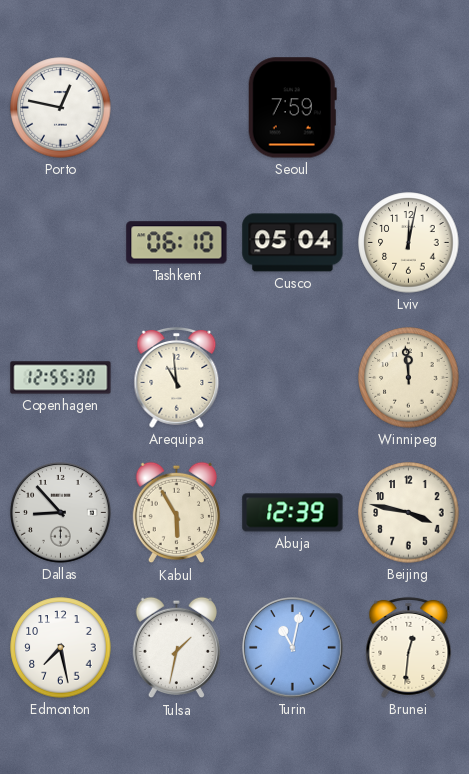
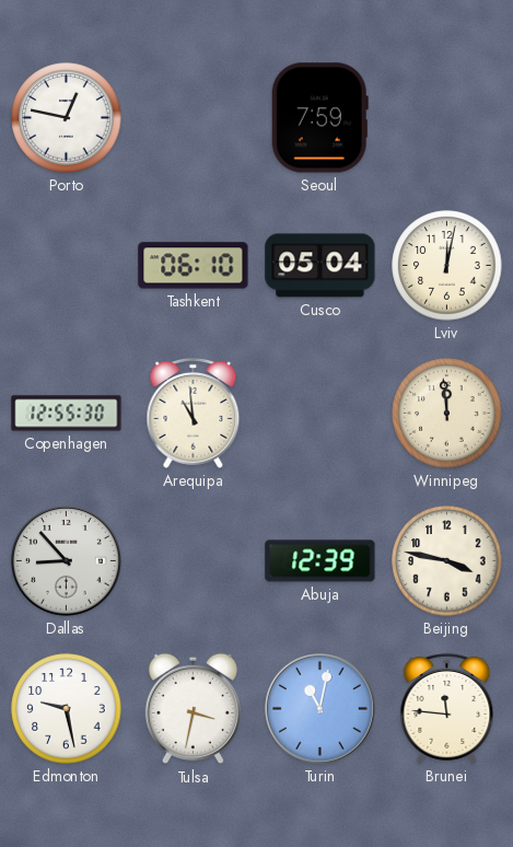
Kabul: 5:55 -> none (176, 513)
Edmonton: 7:28 -> 9:28 (67, 709)
Tulsa: 1:32 -> 3:32 (193, 709)
Brunei: 12:31 -> 11:46 (447, 708)
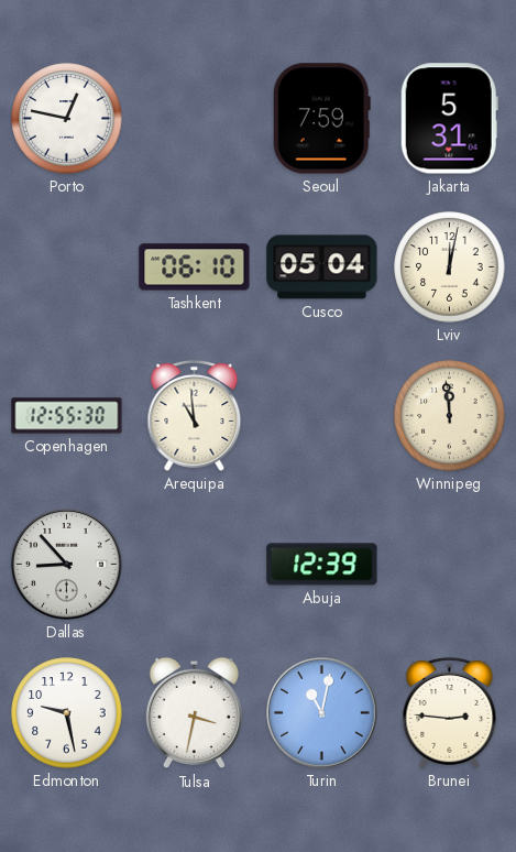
Jakarta: none -> 5:31 (449, 119)
Beijing: 3:47 -> none (447, 561)
Brunei: 11:46 -> 2:46 (450, 712)
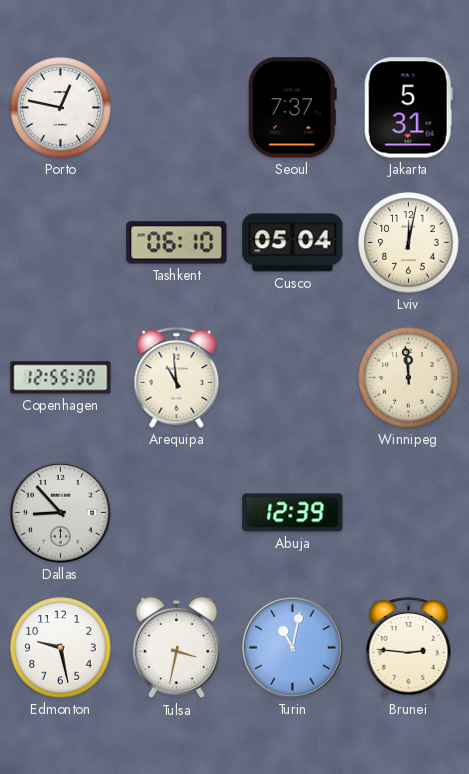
Seoul: 7:59 -> 7:37 (292, 108)
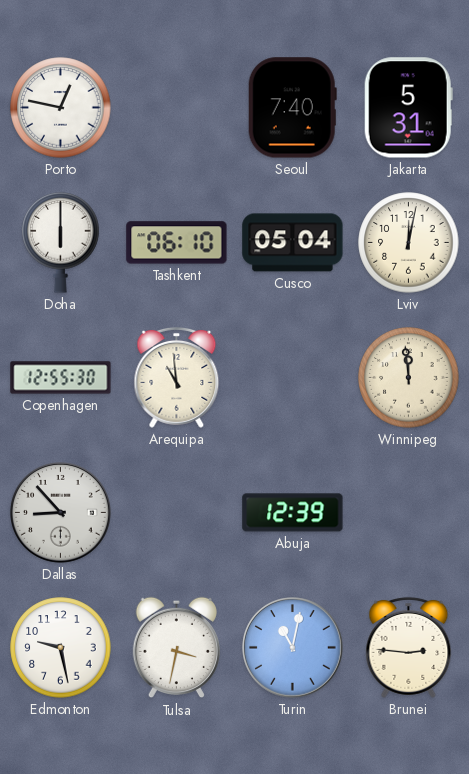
Seoul: 7:37 -> 7:40 (292, 108)
Doha: none -> 6:00 (61, 242)
